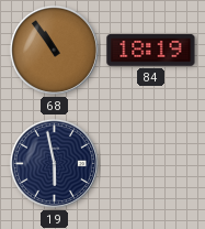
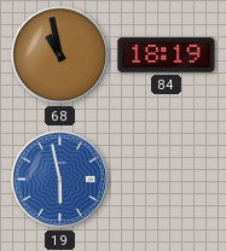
68: 10:54 -> 10:58 (59, 54)
19 dial: navy -> blue (59, 179)
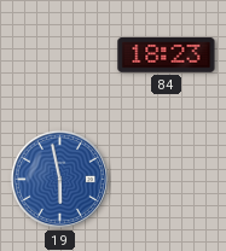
68: 10:58 -> none (59, 54)
84: 18:19 -> 18:23 (167, 56)
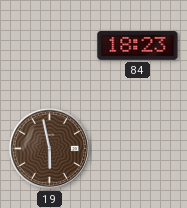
19 dial: blue -> brown (49, 148)
